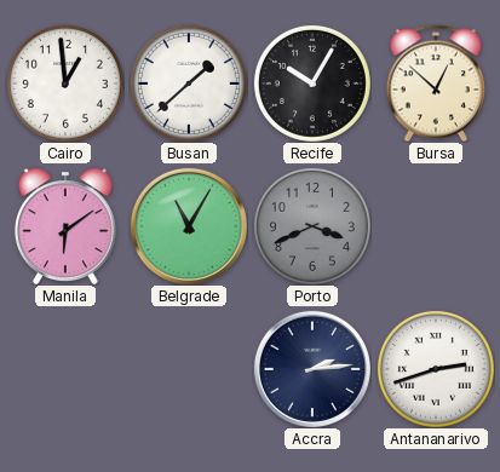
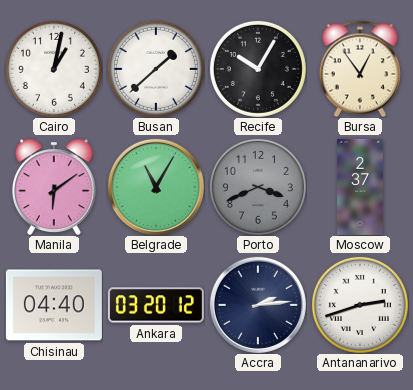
Cairo: 12:59 -> 1:02 (54, 69)
Bursa: 12:52 -> 12:54 (360, 69)
Moscow: none -> 2:37 (360, 187)
Chisinau: none -> 04:40 (54, 305)
Ankara: none -> 03:20 (156, 305)
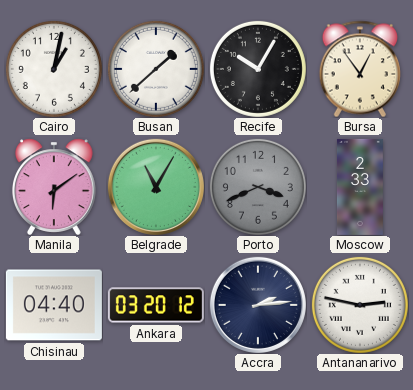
Moscow: 2:37 -> 2:33 (360, 187)
Antananarivo: 2:42 -> 2:47 (360, 305)
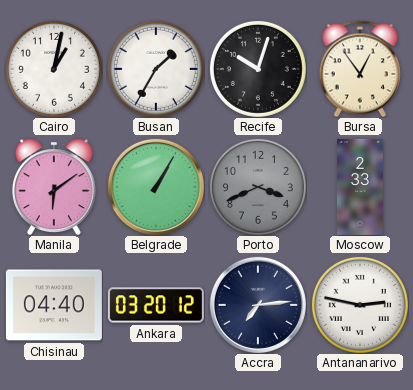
Busan: 1:38 -> 1:35 (156, 69)
Recife: 10:05 -> 10:03 (258, 69)
Belgrade: 11:05 -> 1:05 (156, 187)
Accra: 2:14 -> 7:14 (258, 305)
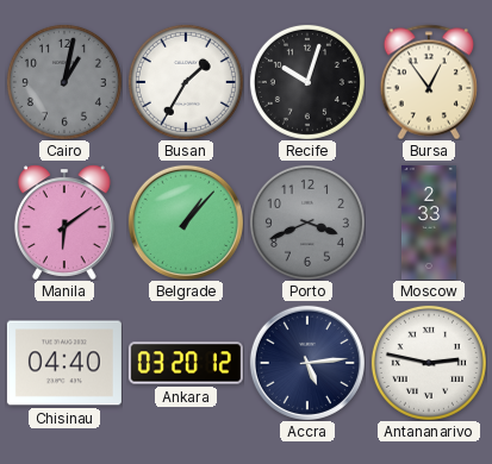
Cairo dial: white -> grey (64, 82)
Belgrade: 1:05 -> 1:07 (186, 222)
Accra: 7:14 -> 5:14 (307, 363)
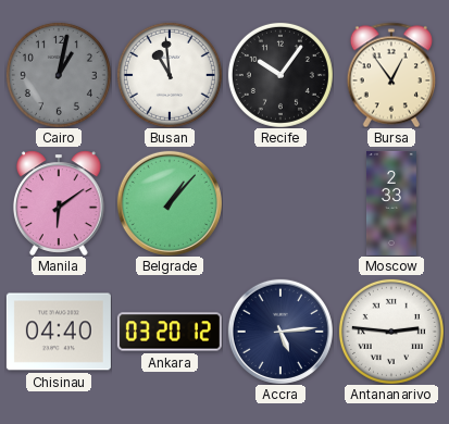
Busan: 1:35 -> 10:59 (170, 75)
Recife: 10:03 -> 10:06 (280, 75)
Porto: 3:41 -> none (307, 222)
Antananarivo: 2:47 -> 2:46 (391, 332)
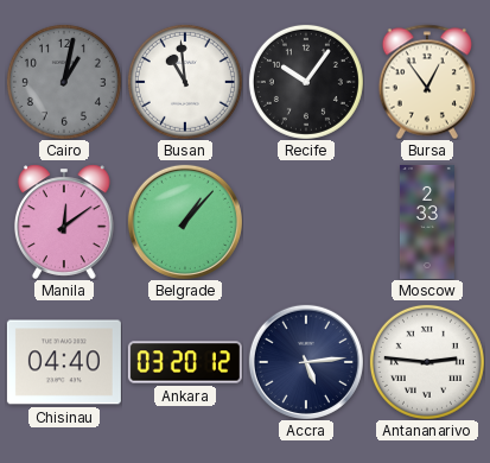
Manila: 6:09 -> 12:09 (64, 222)
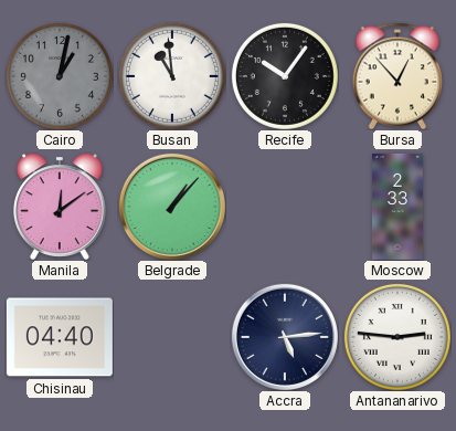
Bursa: 12:54 -> 12:53 (397, 76)
Ankara: 03:20 -> none (185, 362)
